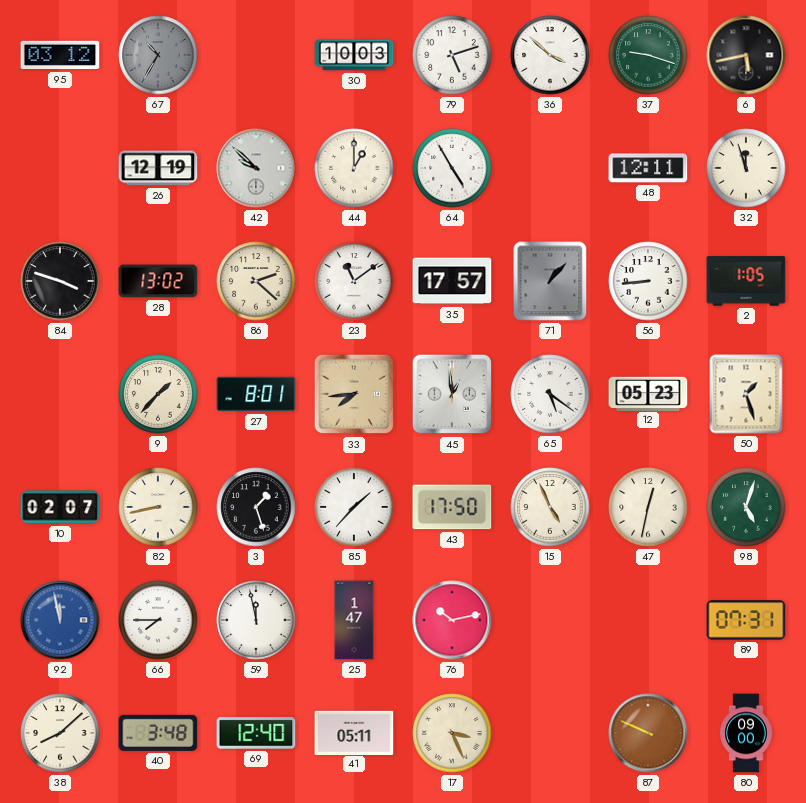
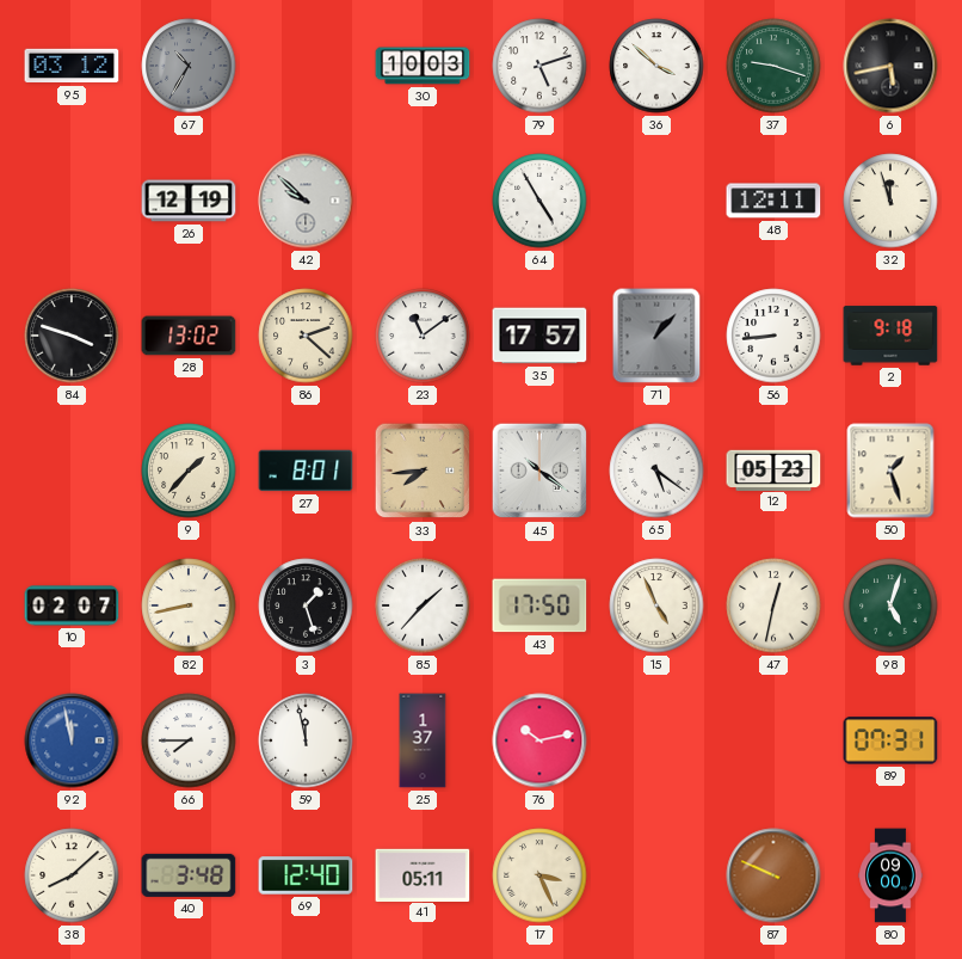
44: 1:00 -> none (354, 168)
2: 1:05 -> 9:18 (890, 336)
45: 12:59 -> 10:21 (539, 471)
25: 1:47 -> 1:37 (423, 740)
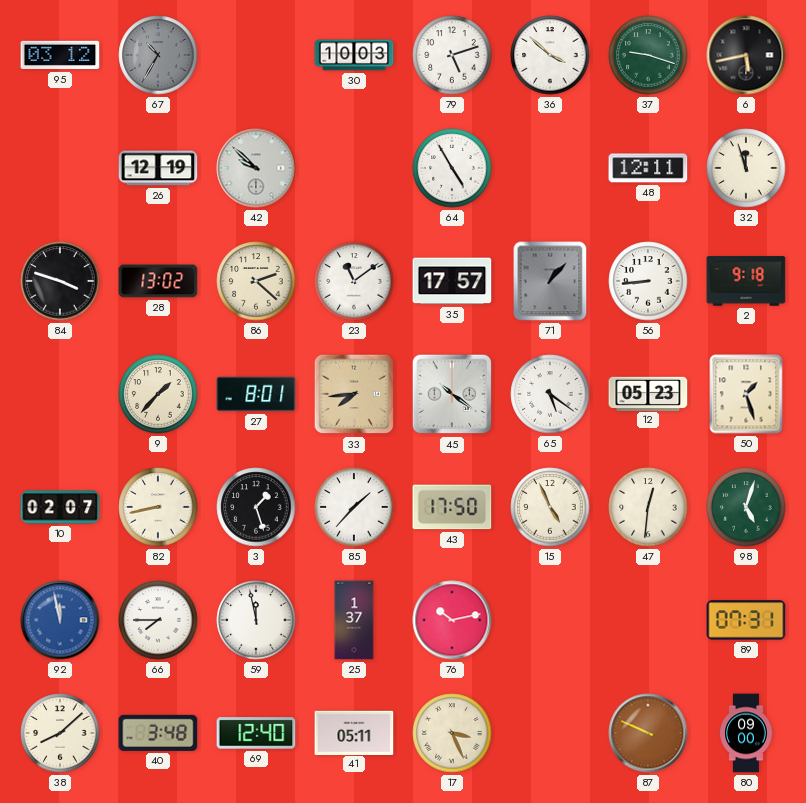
47: 12:32 -> 12:31 (648, 507)
